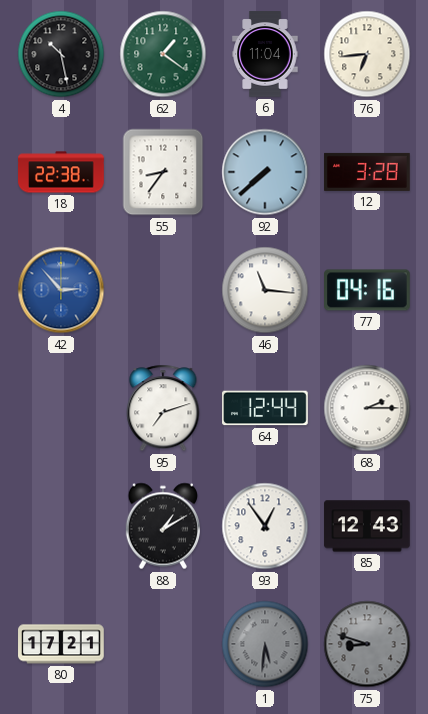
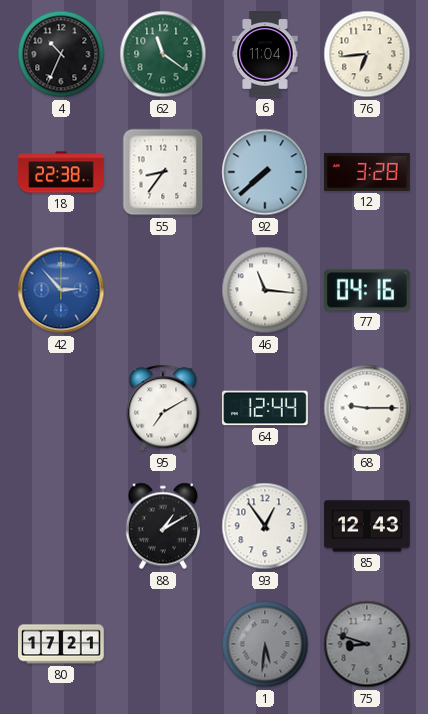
4: 10:28 -> 10:34 (61, 54)
62: 1:21 -> 11:21 (163, 54)
95: 7:12 -> 7:10 (163, 408)
68: 2:15 -> 9:15 (367, 408)
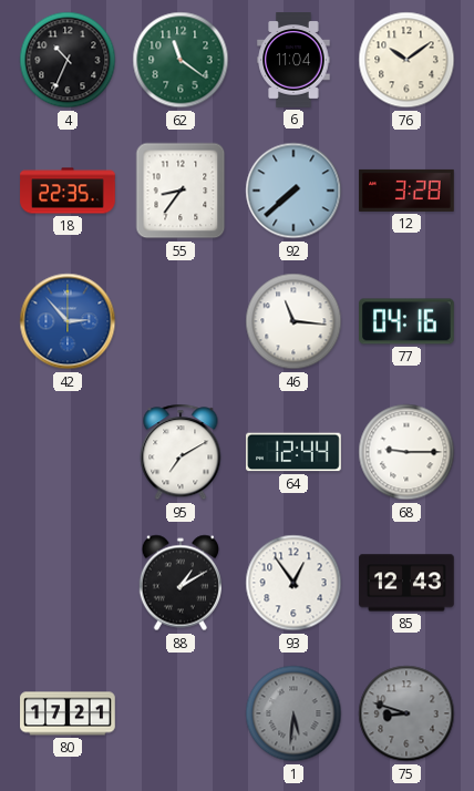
76: 6:44 -> 10:09 (406, 60)
18: 22:38 -> 22:35 (68, 191)
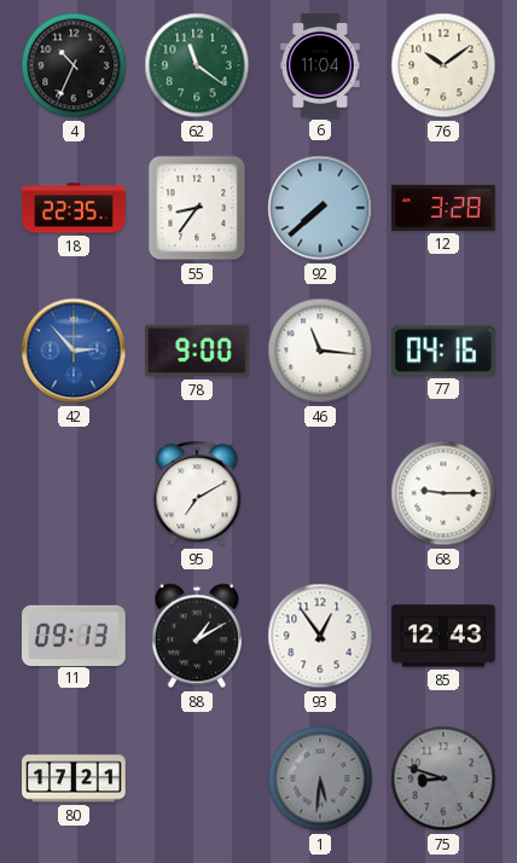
78: none -> 9:00 (198, 351)
64: 12:44 -> none (295, 452)
11: none -> 09:13 (75, 635)
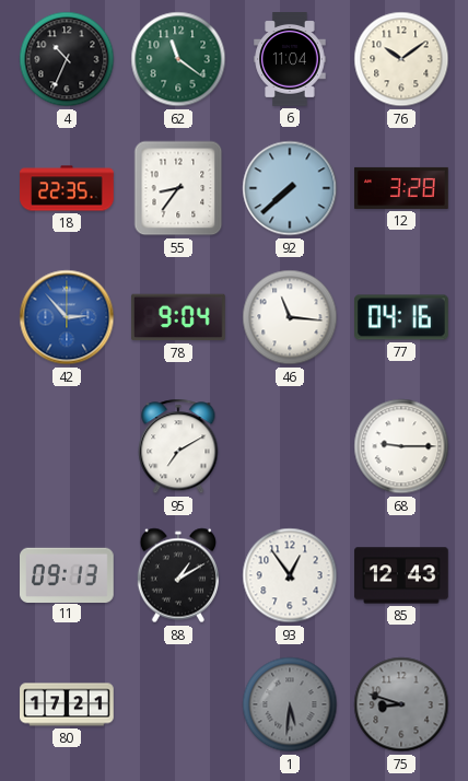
78: 9:00 -> 9:04 (179, 317)
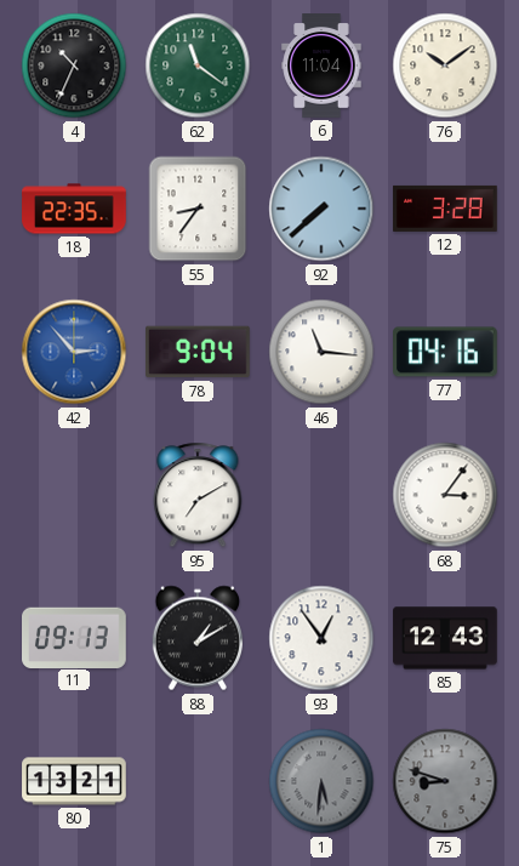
68: 9:15 -> 3:06 (445, 495)
80: 17:21 -> 13:21 (74, 781)
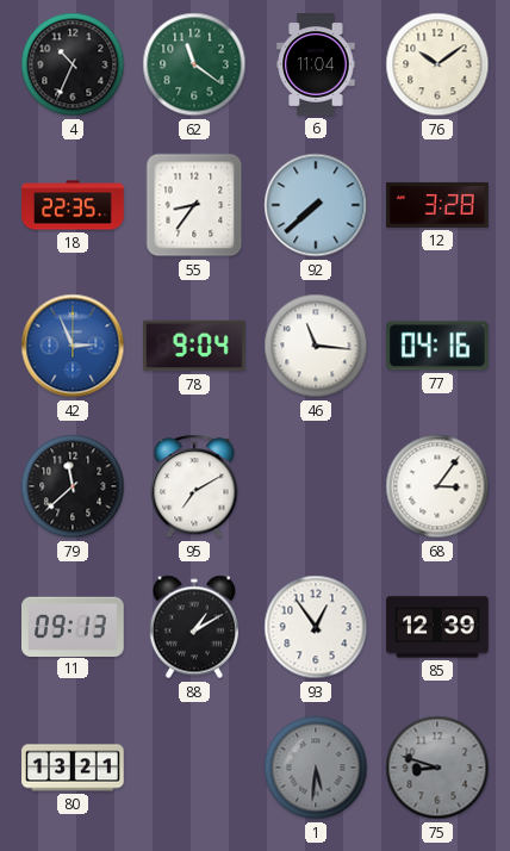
42: 2:53 -> 2:56 (73, 346)
79: none -> 11:38 (73, 486)
85: 12:43 -> 12:39 (437, 627)
